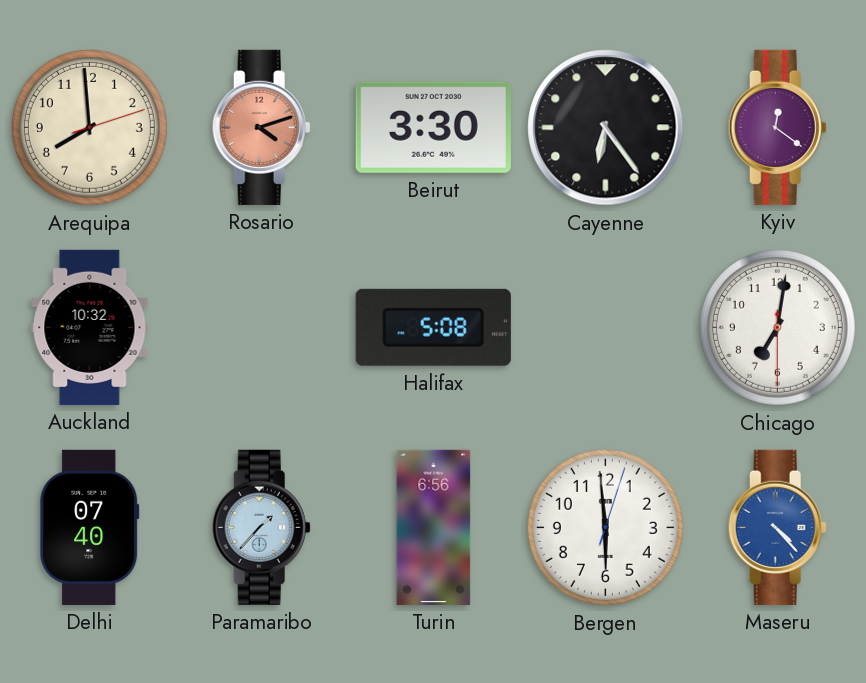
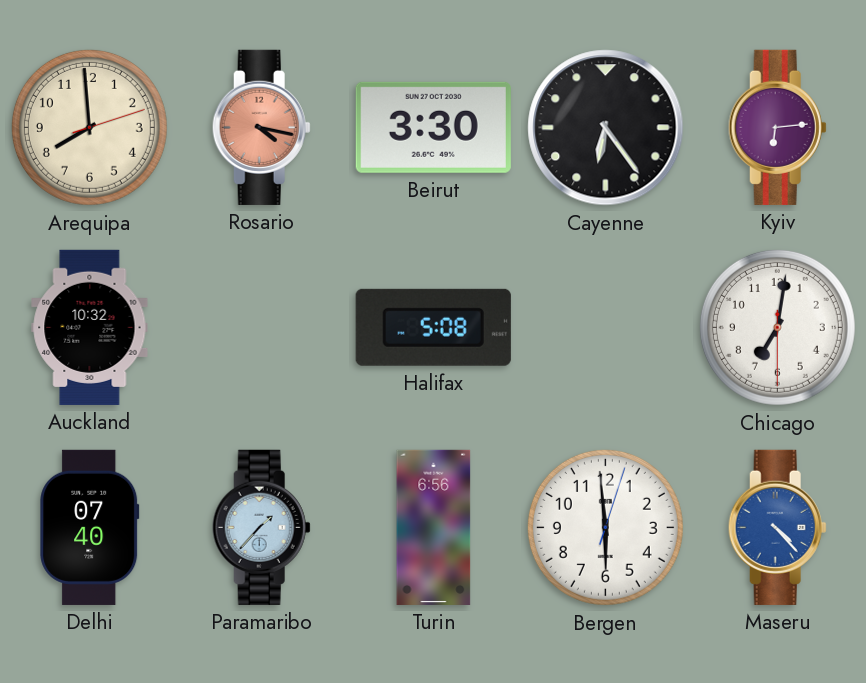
Rosario: 4:12 -> 4:17 (261, 127)
Kyiv: 12:21 -> 6:14 (777, 127)
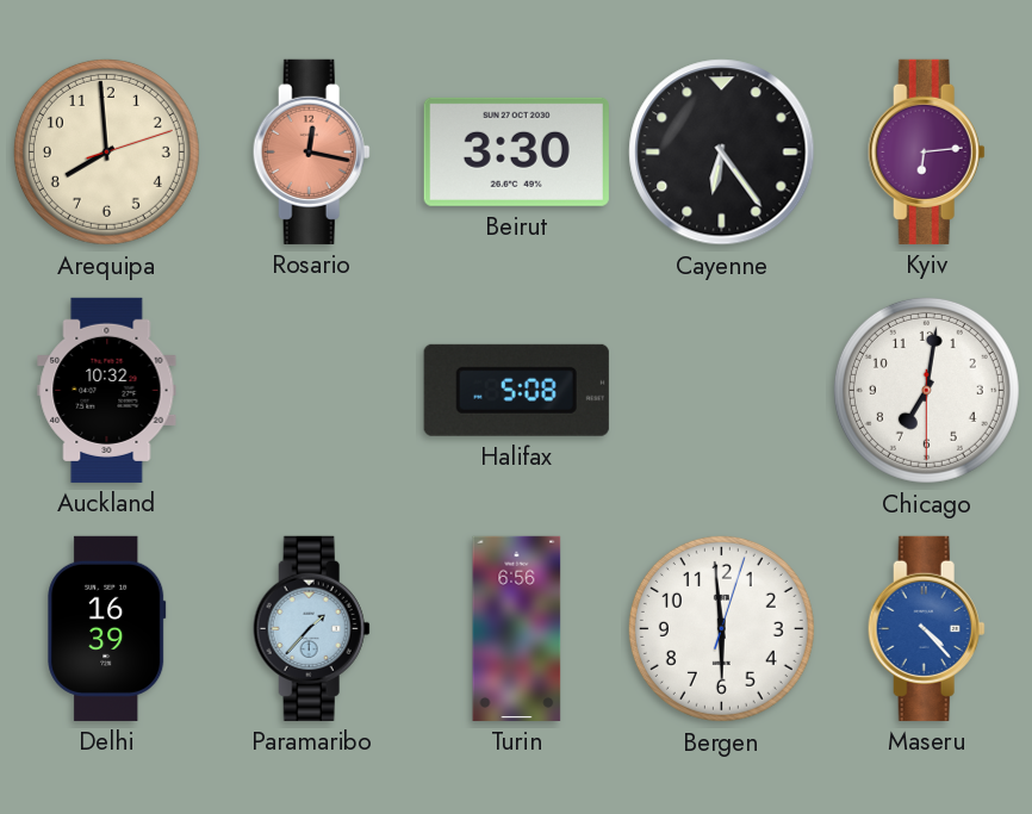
Rosario: 4:17 -> 12:17 (311, 151)
Delhi: 07:40 -> 16:39 (107, 628)
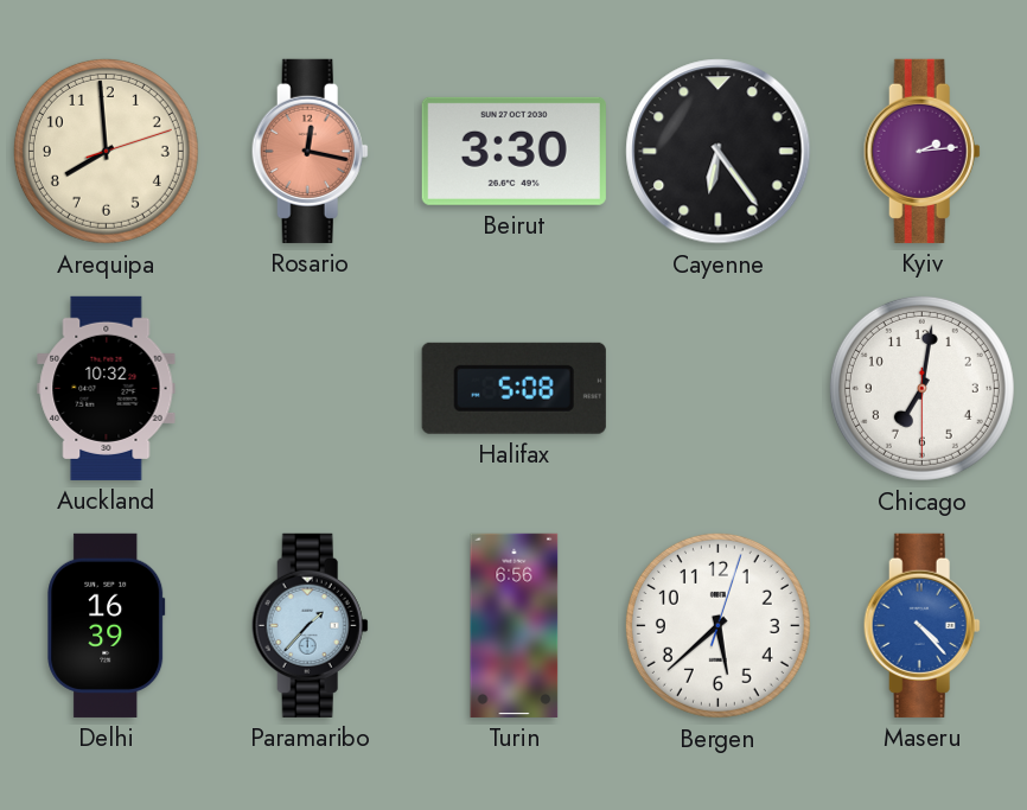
Kyiv: 6:14 -> 2:14 (921, 151)
Bergen: 5:59 -> 5:38 (717, 625)
